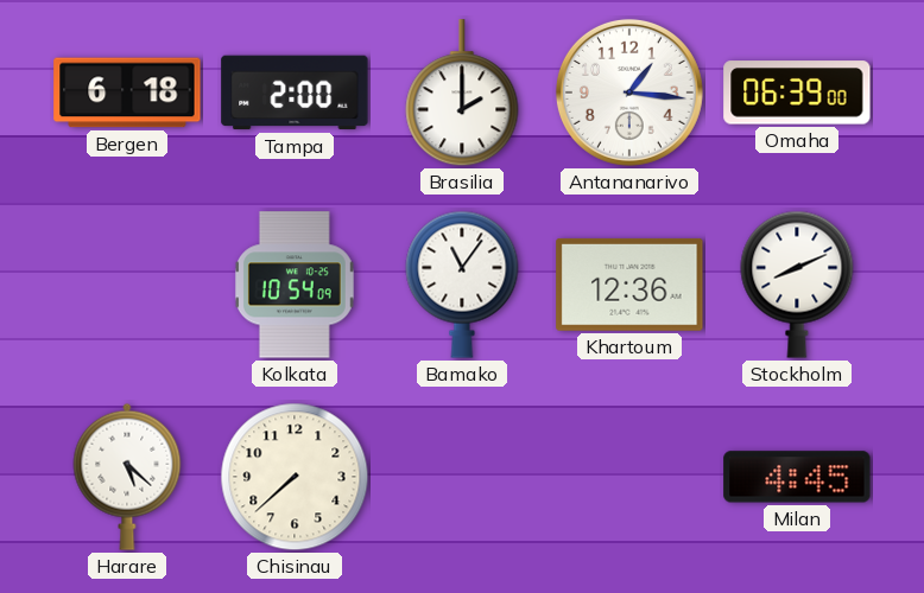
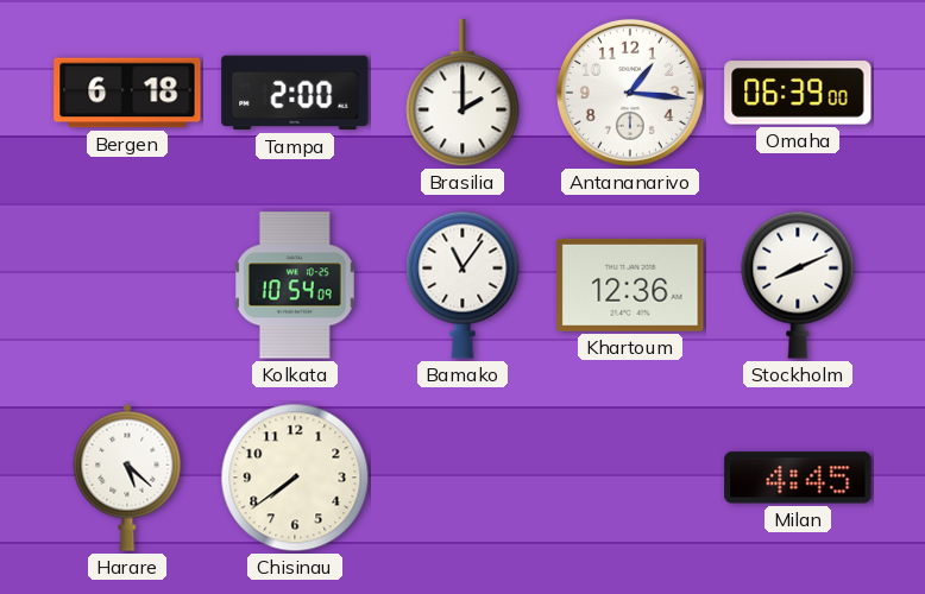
Chisinau: 7:38 -> 7:39 (295, 478)
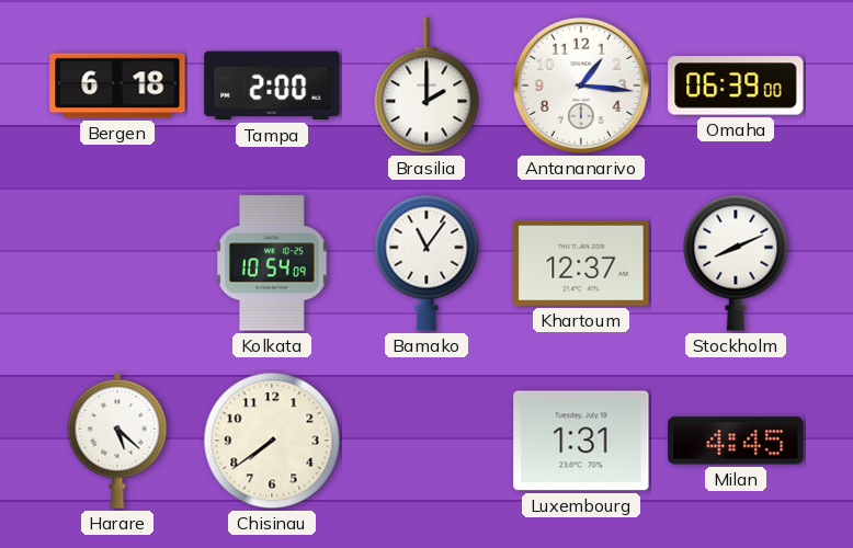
Khartoum: 12:36 -> 12:37 (581, 263)
Luxembourg: none -> 1:31 (581, 441)
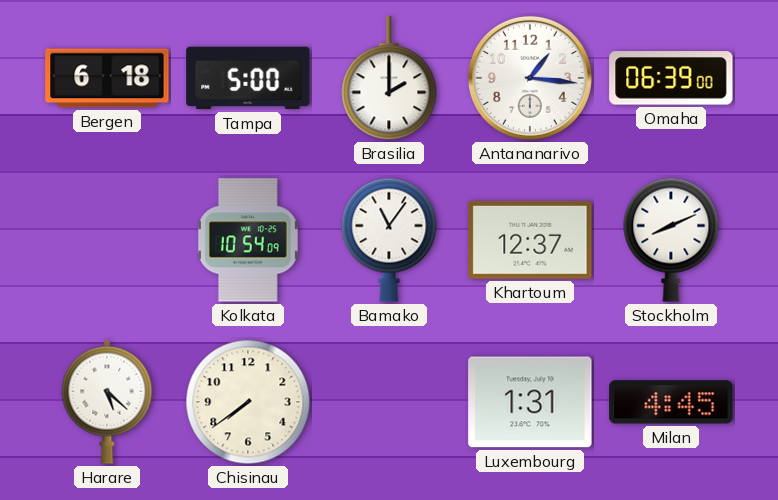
Tampa: 2:00 -> 5:00 (248, 78)
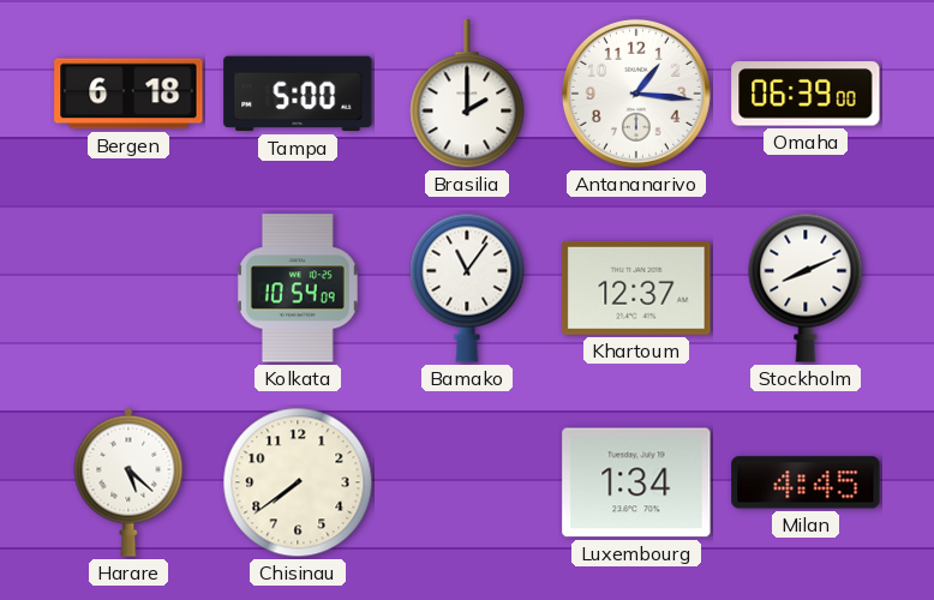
Luxembourg: 1:31 -> 1:34 (636, 482)
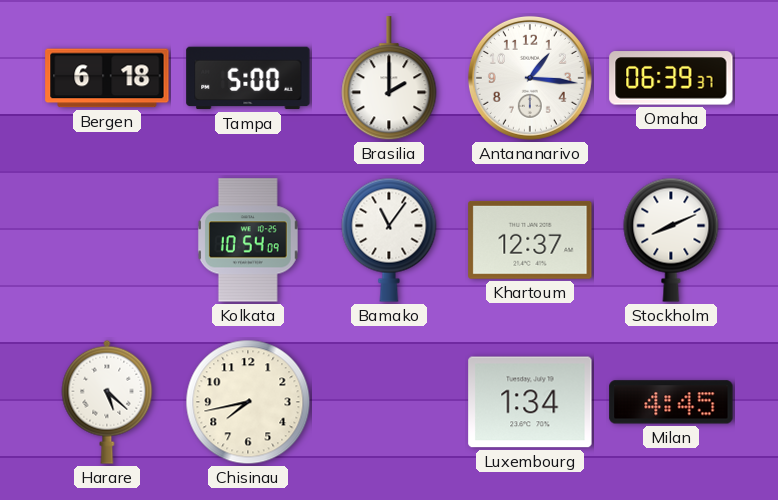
Omaha: 06:39:00 -> 06:39:37 (671, 78)
Chisinau: 7:39 -> 7:43 (248, 402)
